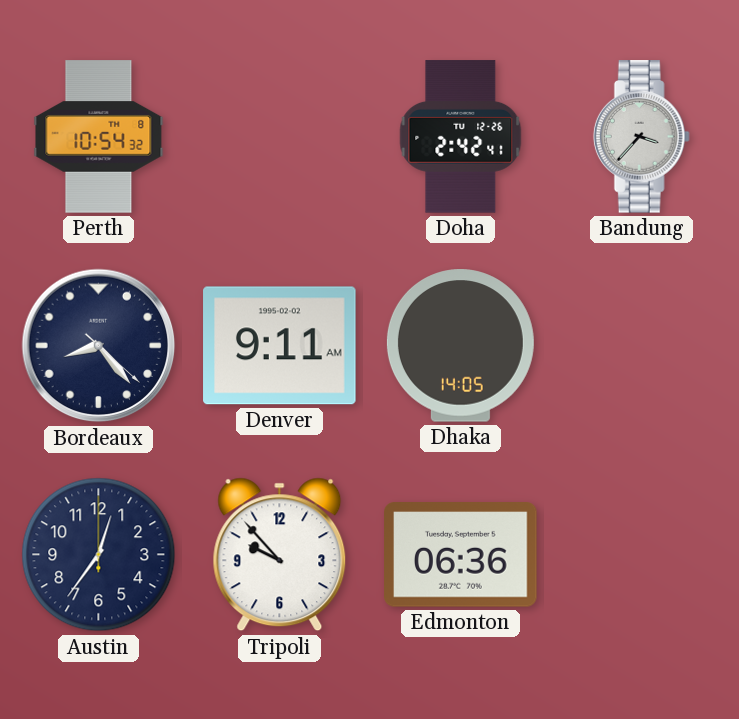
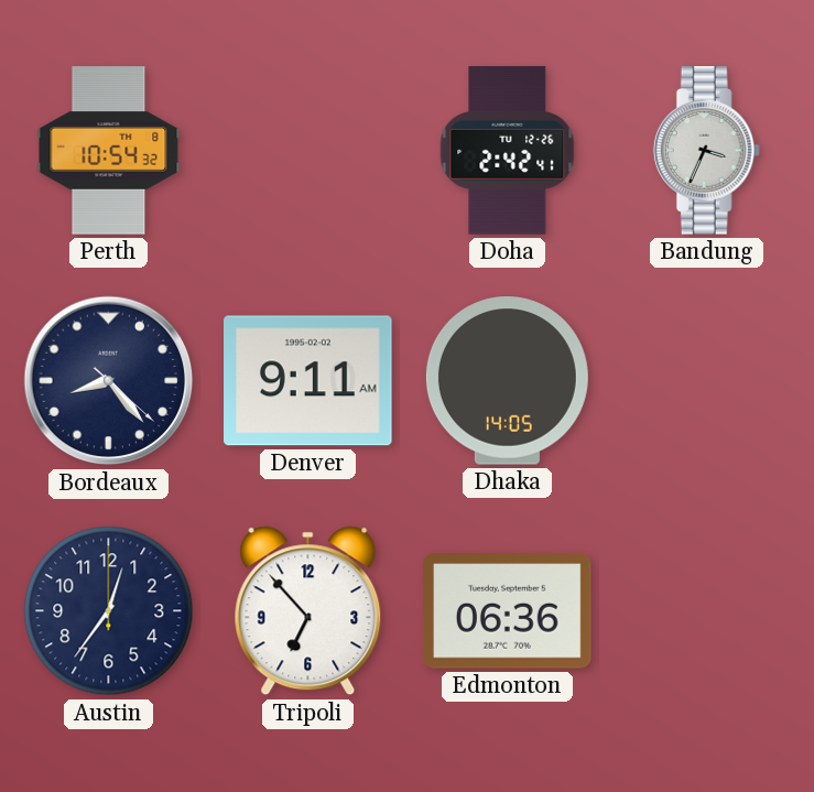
Bandung: 3:37 -> 3:34 (706, 151)
Tripoli: 9:53 -> 6:53 (308, 611)
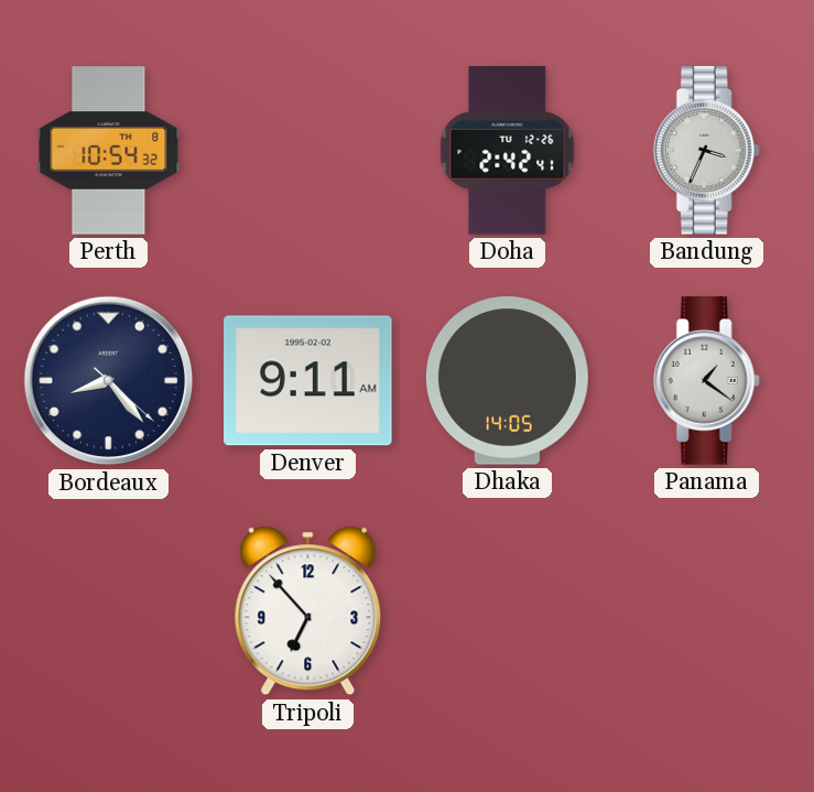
Panama: none -> 1:21 (706, 381)
Austin: 12:36 -> none (109, 611)
Edmonton: 06:36 -> none (508, 611)
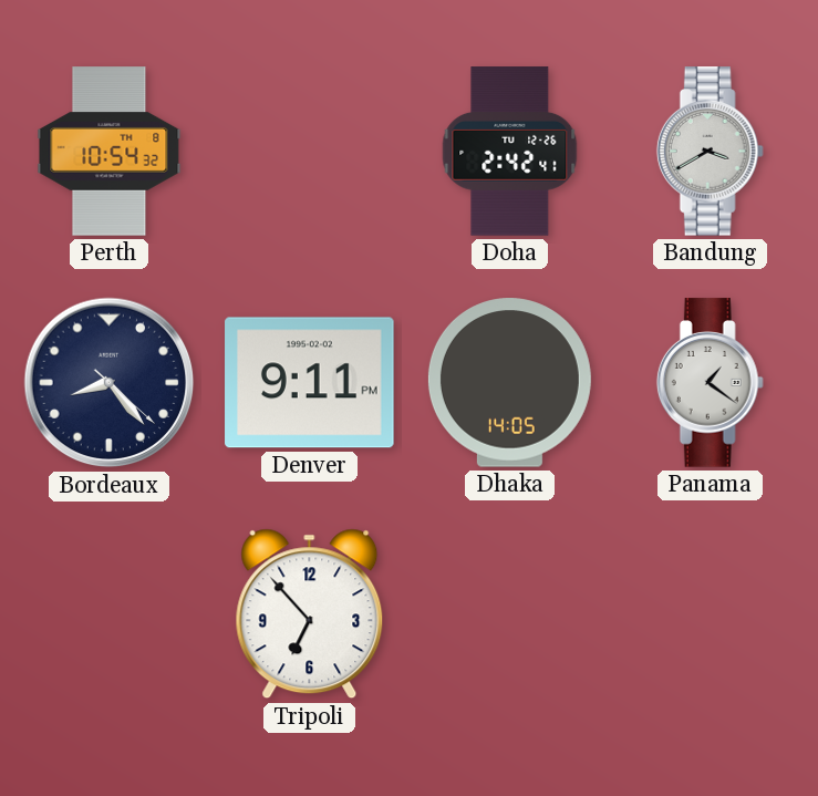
Bandung: 3:34 -> 3:40 (710, 152)
Denver: 9:11 AM -> 9:11 PM (310, 383)
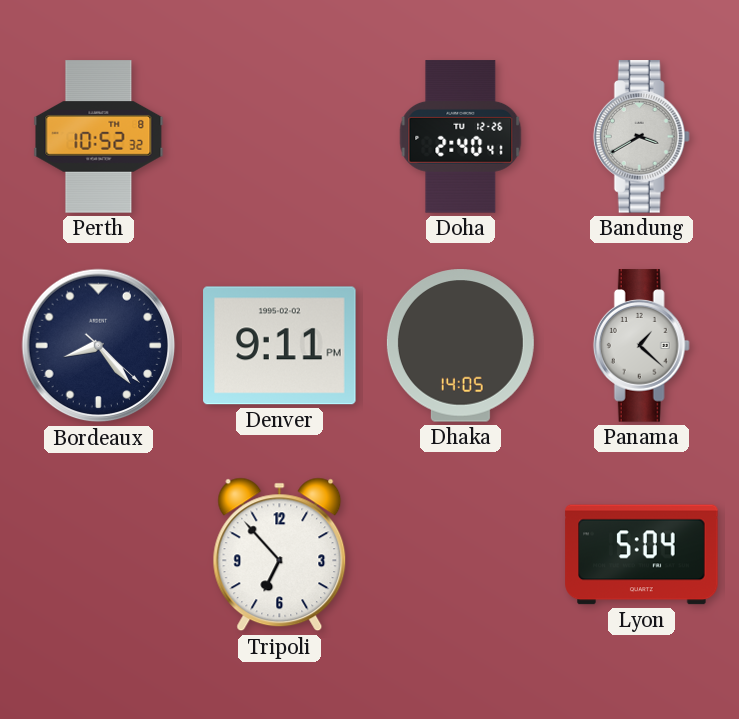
Perth: 10:54 -> 10:52 (99, 137)
Doha: 2:42 -> 2:40 (461, 137)
Panama: 1:21 -> 1:22 (641, 346)
Lyon: none -> 5:04 (642, 555)
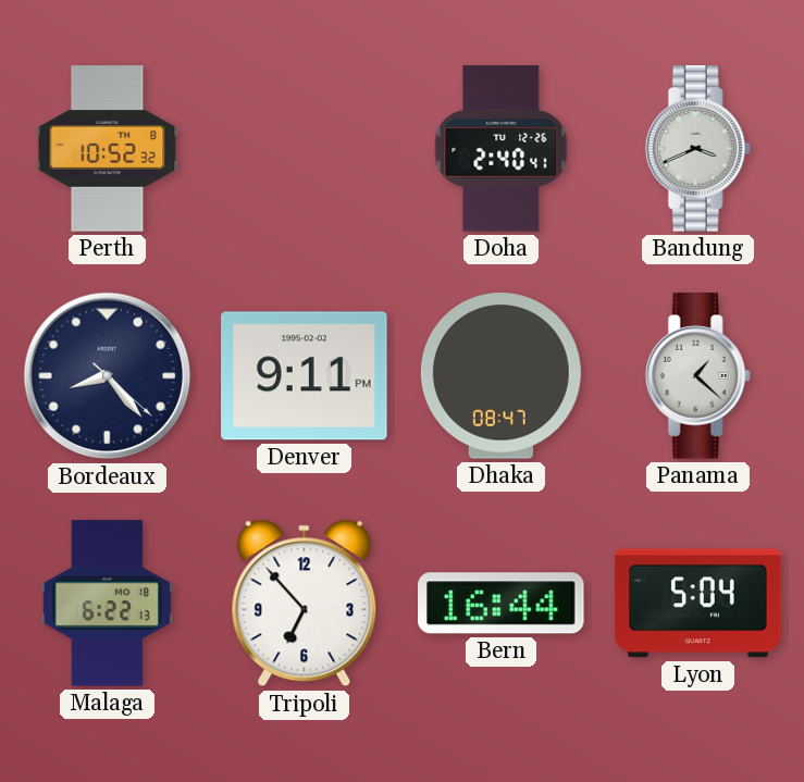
Bandung: 3:40 -> 3:41 (697, 149)
Dhaka: 14:05 -> 08:47 (500, 376)
Malaga: none -> 6:22 (107, 604)
Bern: none -> 16:44 (502, 604)
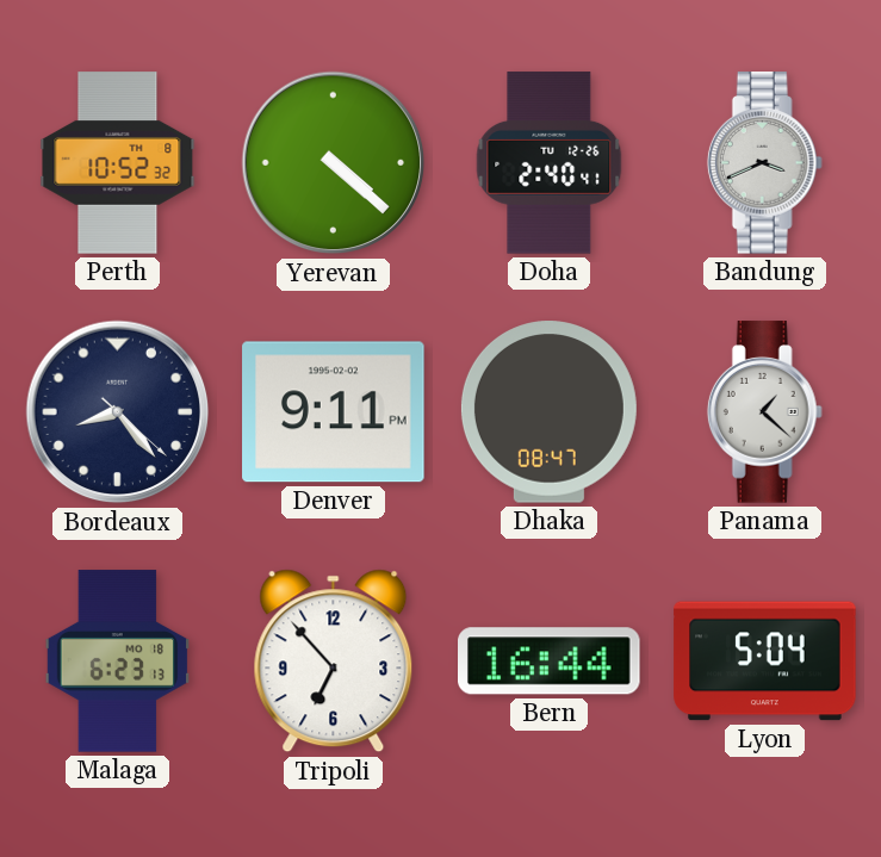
Yerevan: none -> 4:22 (334, 163)
Malaga: 6:22 -> 6:23 (117, 662)
